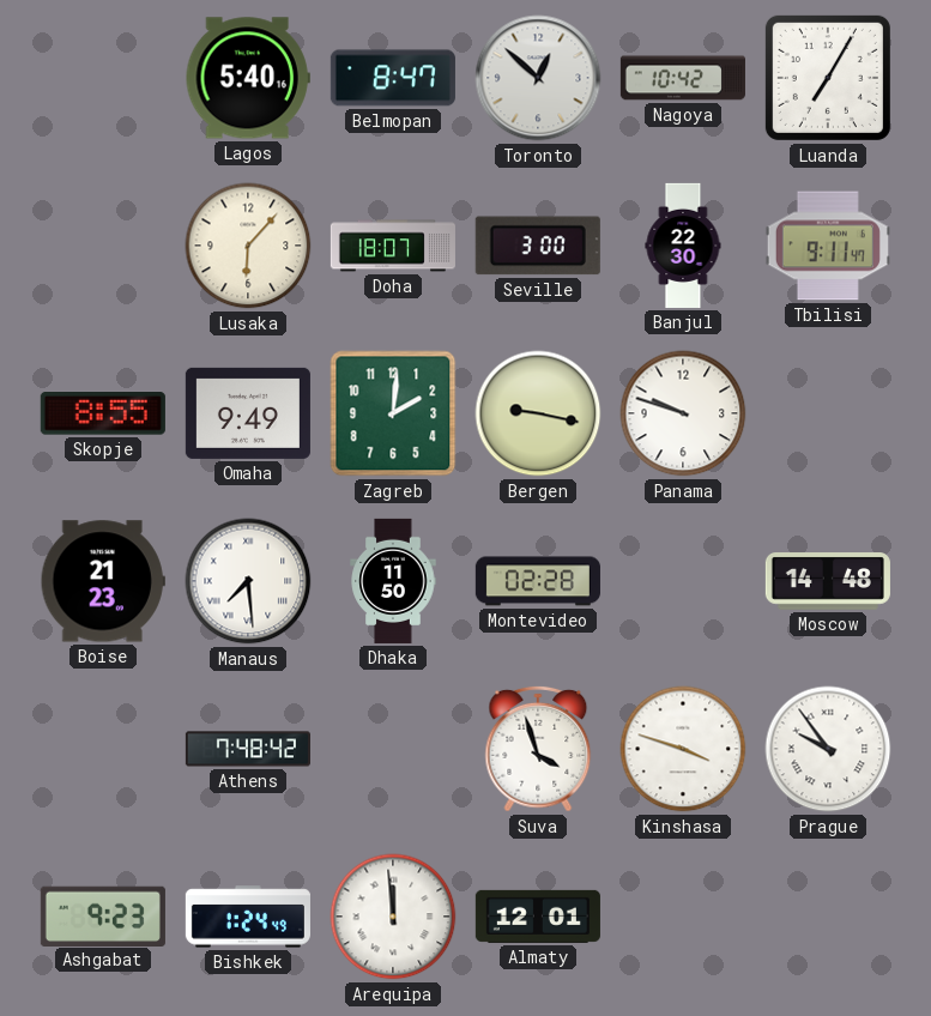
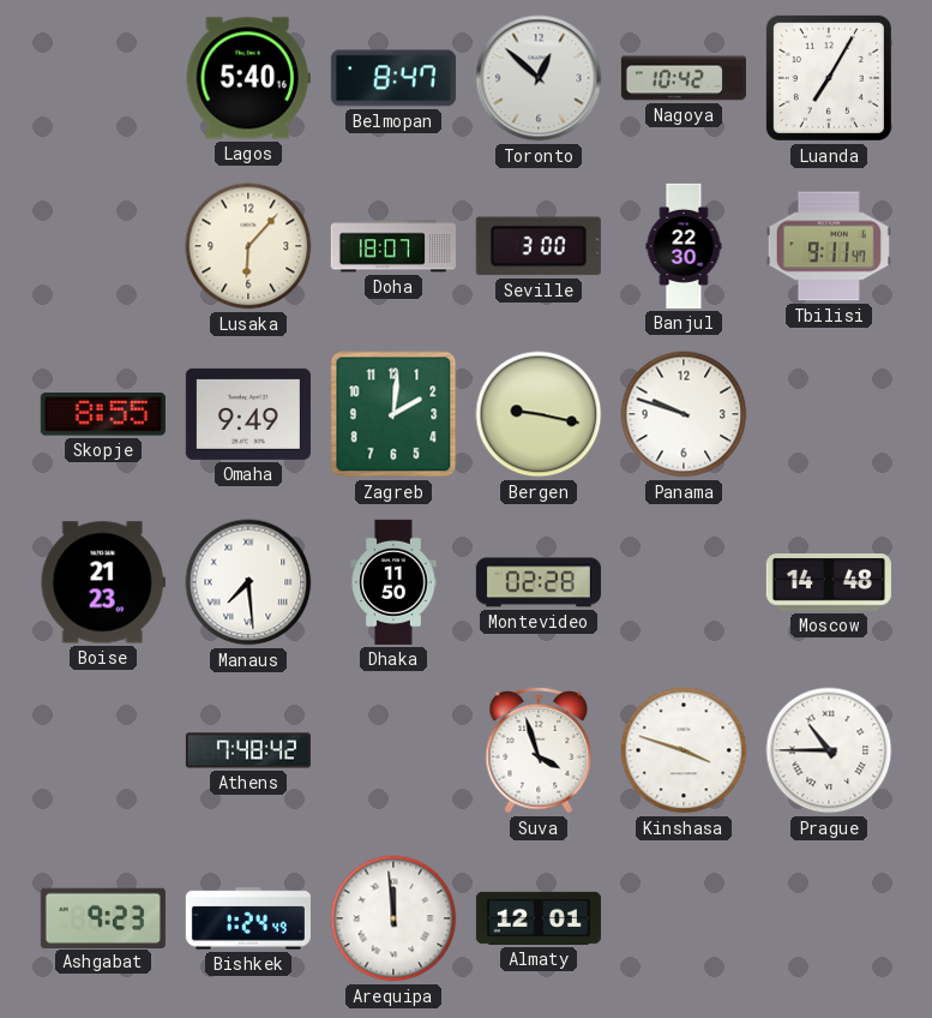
Prague: 9:54 -> 10:45 (829, 750)
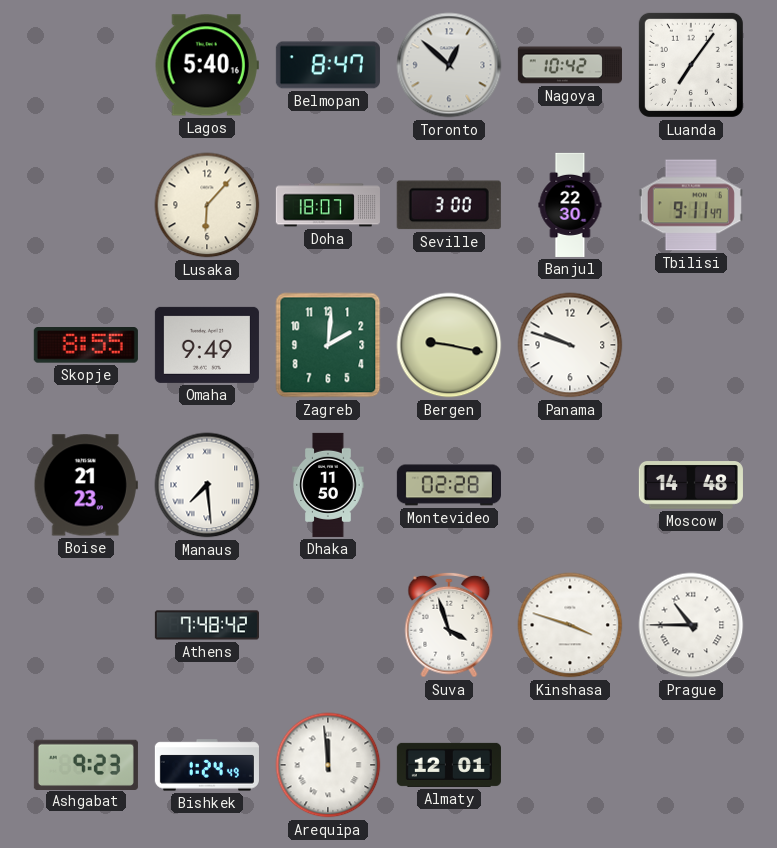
Luanda: 7:05 -> 7:06 (691, 65)
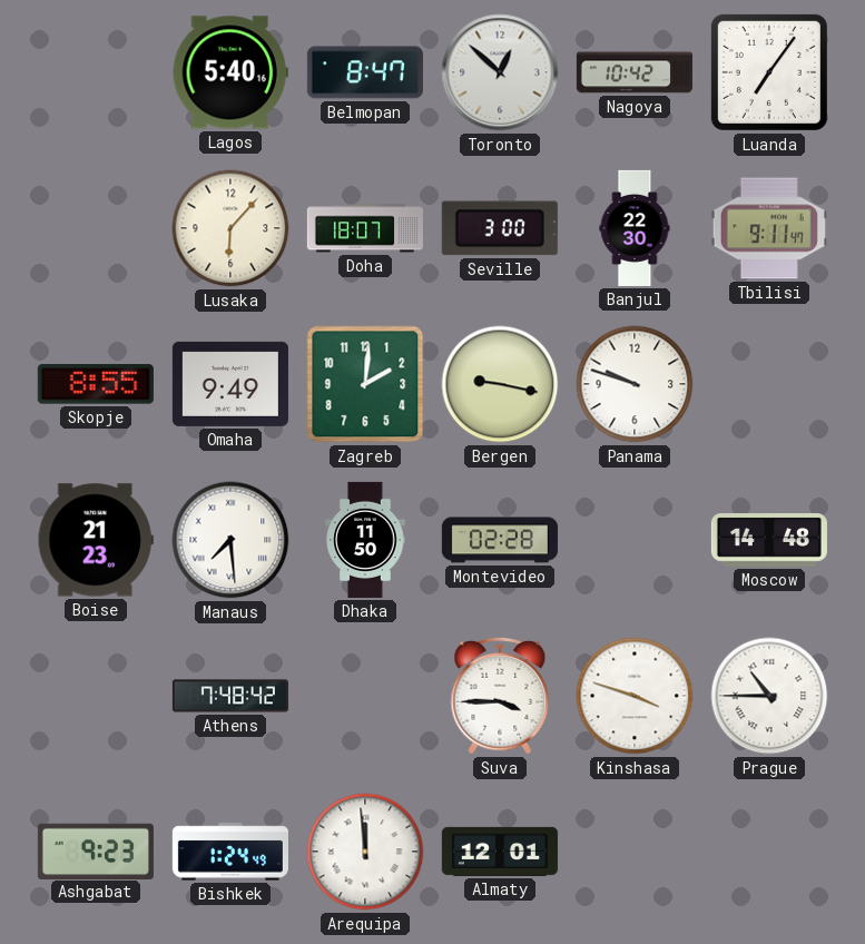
Suva: 3:57 -> 3:45 (500, 696)
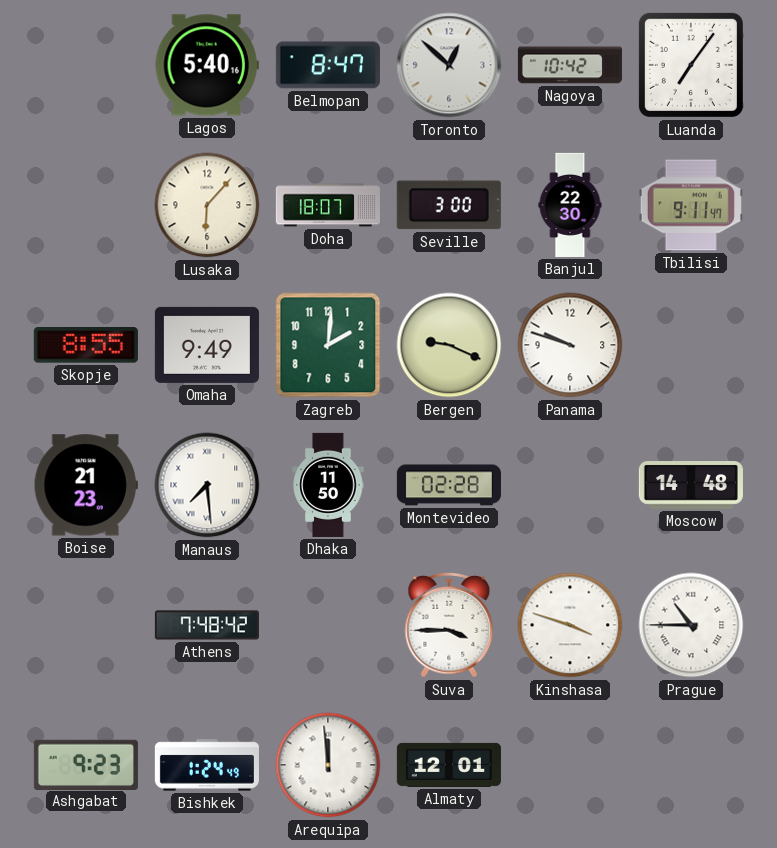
Bergen: 9:17 -> 9:19 (449, 345)
